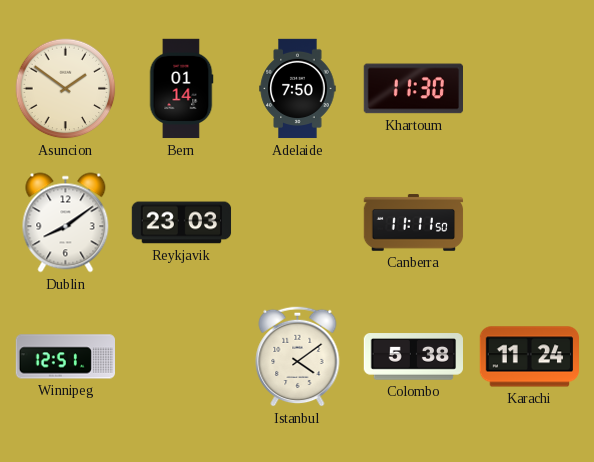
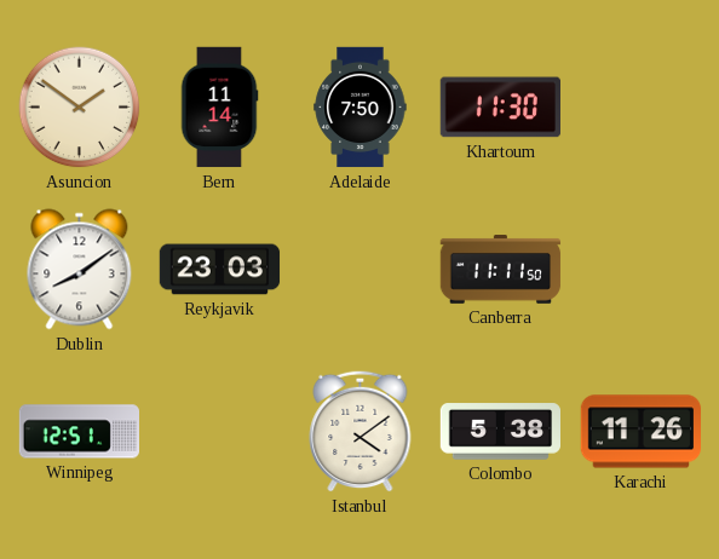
Bern: 01:14 -> 11:14 (219, 108)
Karachi: 11:24 -> 11:26 (642, 432)
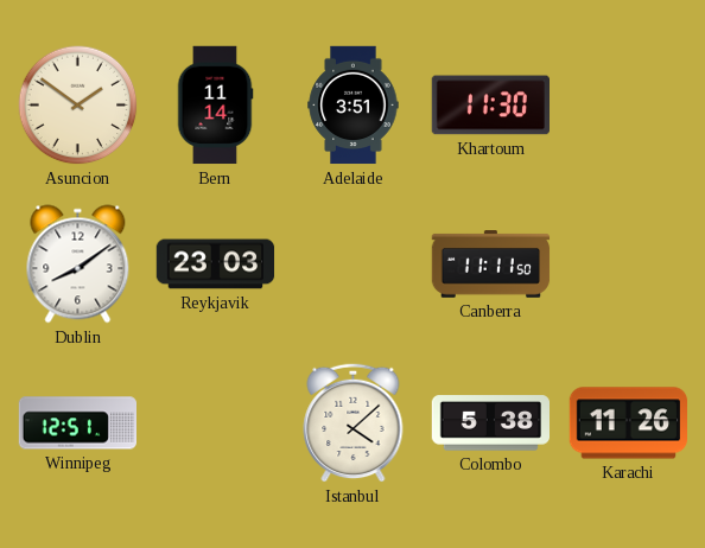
Adelaide: 7:50 -> 3:51 (354, 106)
Istanbul: 4:09 -> 4:08 (354, 422)
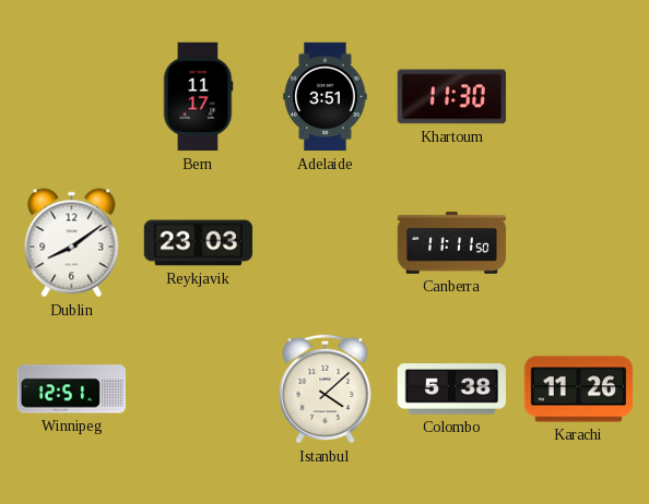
Asuncion: 1:51 -> none (78, 106)
Bern: 11:14 -> 11:17 (198, 97)
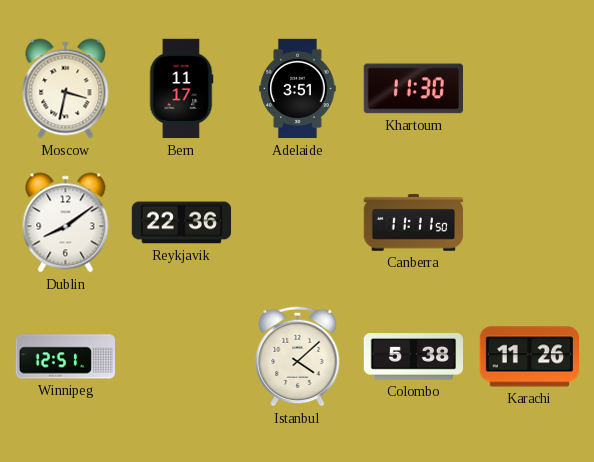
Moscow: none -> 3:32 (66, 89)
Reykjavik: 23:03 -> 22:36 (182, 223)
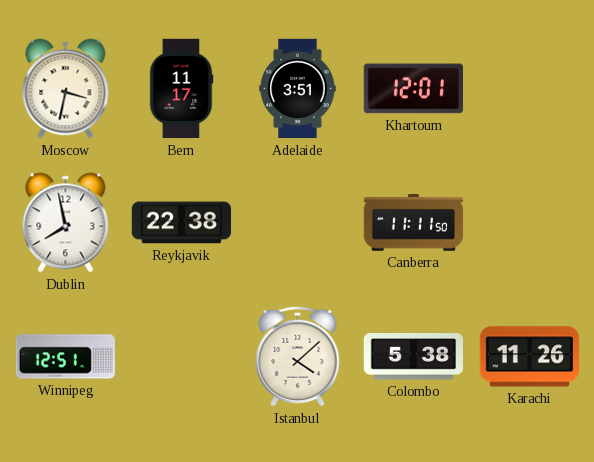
Khartoum: 11:30 -> 12:01 (413, 89)
Dublin: 8:09 -> 7:58 (66, 223)
Reykjavik: 22:36 -> 22:38 (182, 223)
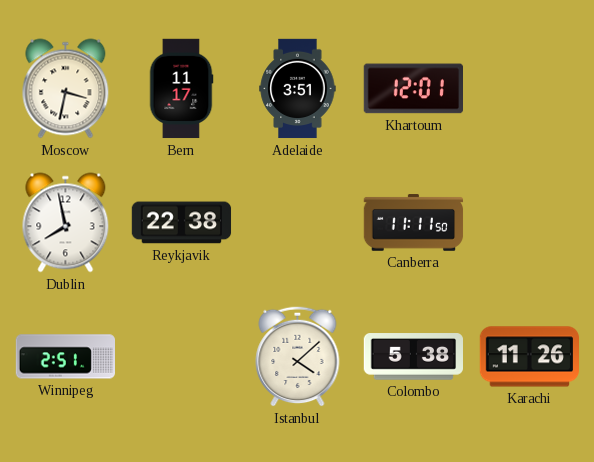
Winnipeg: 12:51 -> 2:51 (65, 357)
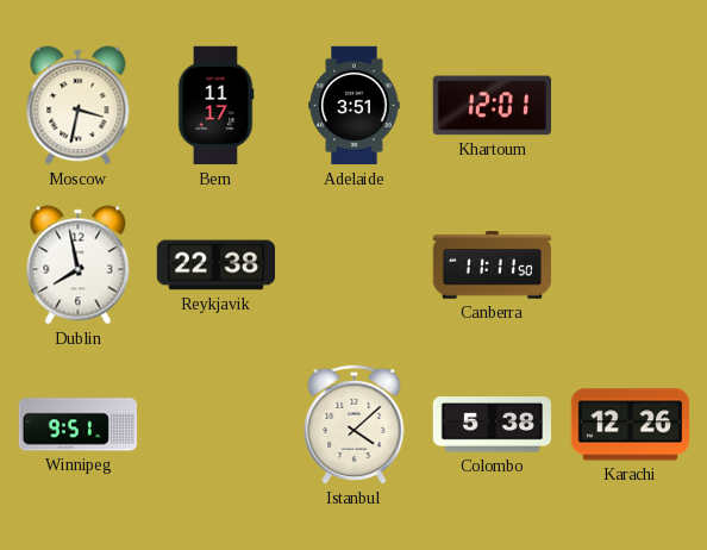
Winnipeg: 2:51 -> 9:51 (77, 425)
Karachi: 11:26 -> 12:26 (631, 425)
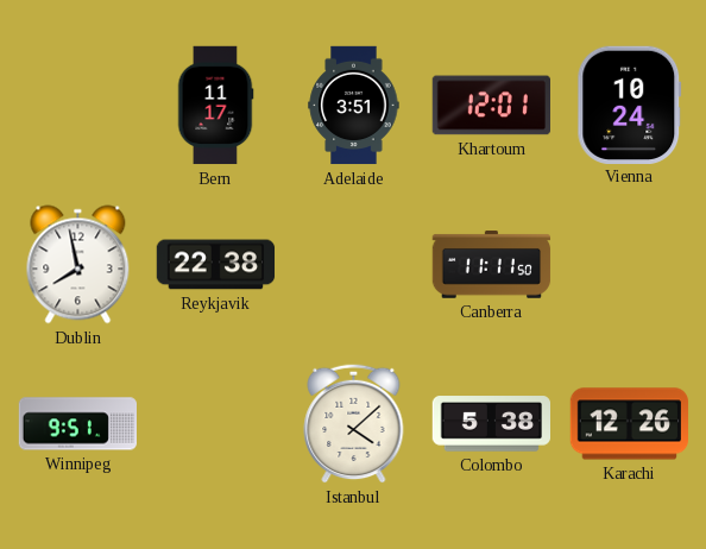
Moscow: 3:32 -> none (79, 106)
Vienna: none -> 10:24 (630, 105)
